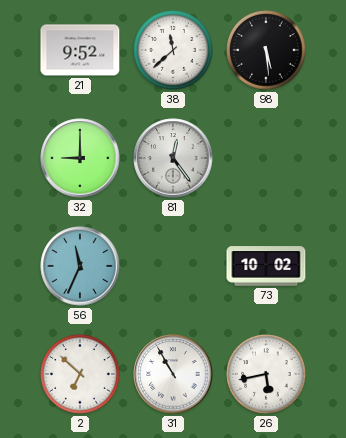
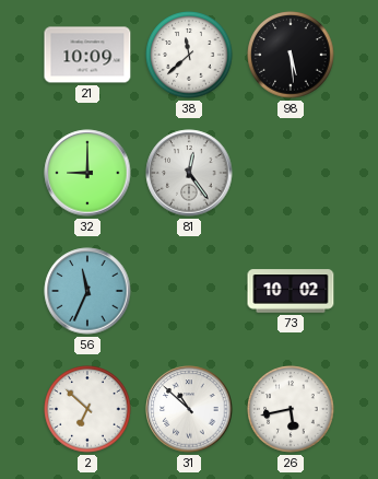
21: 9:52 -> 10:09 (87, 55)
31: 10:55 -> 10:52 (189, 409)
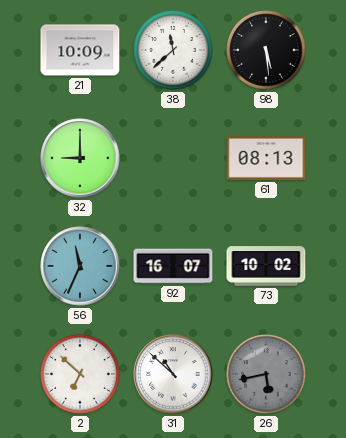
81: 12:24 -> none (189, 173)
61: none -> 08:13 (266, 159)
92: none -> 16:07 (173, 266)
26 dial: white -> grey (266, 374)
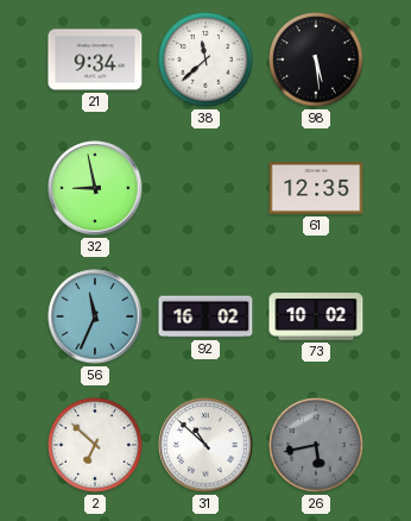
21: 10:09 -> 9:34 (95, 59)
32: 9:00 -> 8:58 (95, 188)
61: 08:13 -> 12:35 (316, 189)
92: 16:07 -> 16:02 (205, 316)
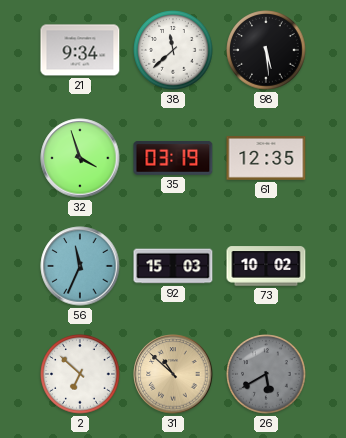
32: 8:58 -> 3:57 (80, 158)
35: none -> 03:19 (173, 158)
92: 16:02 -> 15:03 (173, 266)
31 dial: white -> champagne (173, 374)
26: 5:43 -> 5:40 (266, 374)
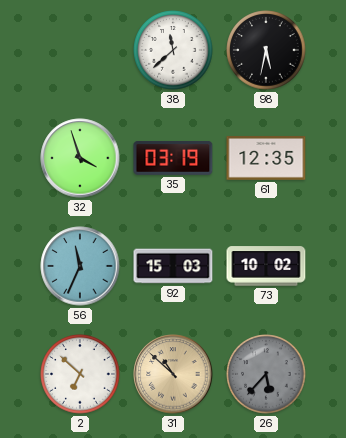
21: 9:34 -> none (80, 50)
98: 5:29 -> 5:32 (266, 50)
26: 5:40 -> 5:37 (266, 374)
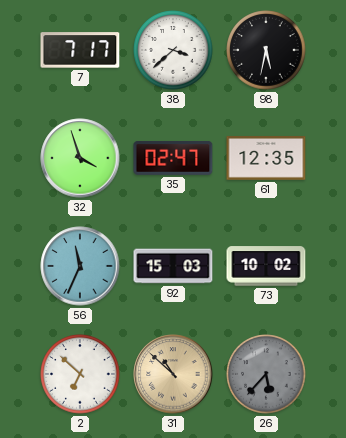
7: none -> 7:17 (80, 50)
38: 11:38 -> 3:38 (173, 50)
35: 03:19 -> 02:47 (173, 158)
